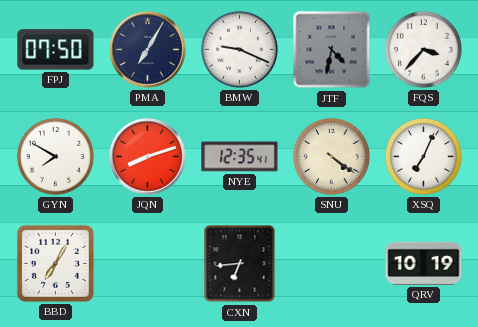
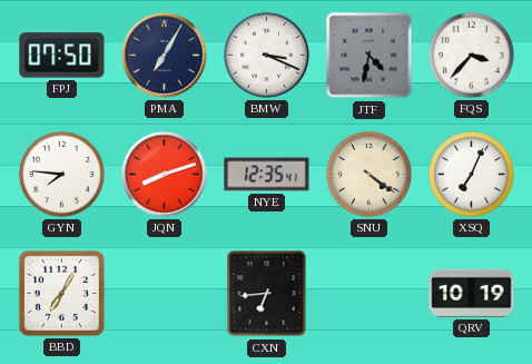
BMW: 9:19 -> 3:19 (266, 55)
GYN: 7:50 -> 7:46 (61, 174)
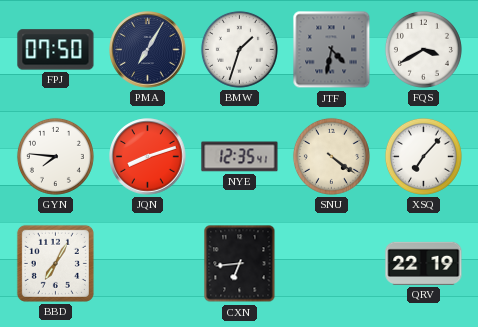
BMW: 3:19 -> 1:33 (239, 49)
FQS: 3:37 -> 3:40 (423, 49)
XSQ: 7:04 -> 7:07 (423, 156)
QRV: 10:19 -> 22:19 (424, 263)
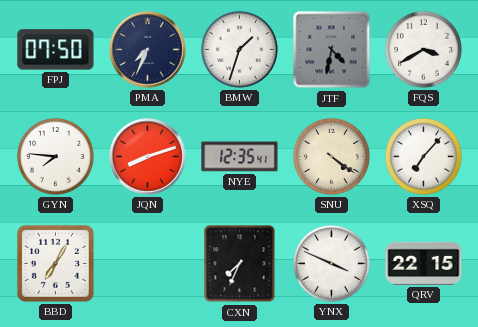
PMA: 7:05 -> 7:34 (148, 50)
CXN: 6:44 -> 7:34 (240, 264)
YNX: none -> 3:49 (331, 263)
QRV: 22:19 -> 22:15 (424, 263)
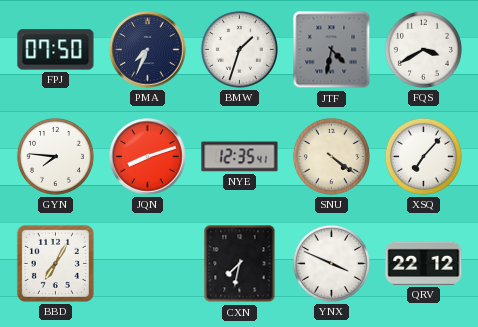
CXN: 7:34 -> 7:32 (240, 264)
QRV: 22:15 -> 22:12 (424, 263)
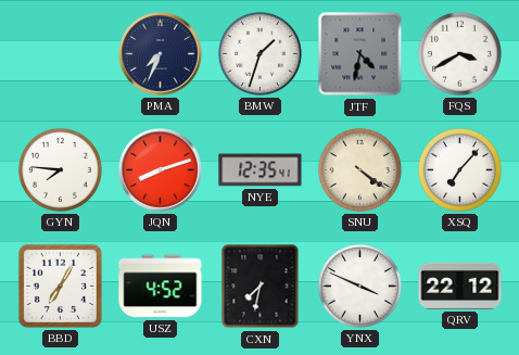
FPJ: 07:50 -> none (56, 50)
USZ: none -> 4:52 (161, 287)
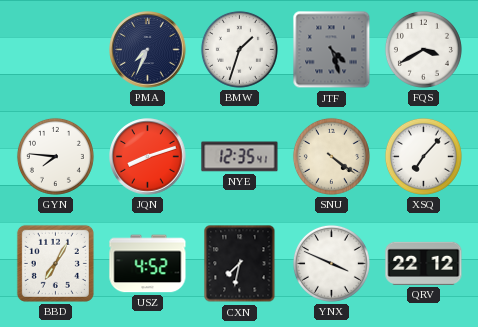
JTF: 4:32 -> 4:27 (332, 50)
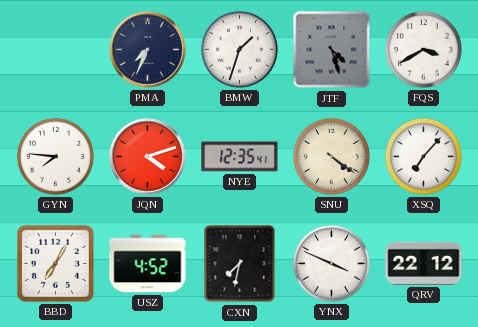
JQN: 8:12 -> 4:12 (148, 157)
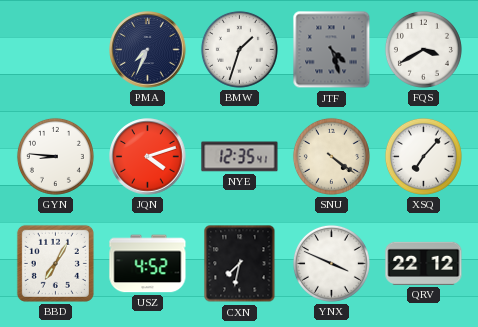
GYN: 7:46 -> 8:46 (55, 156)
